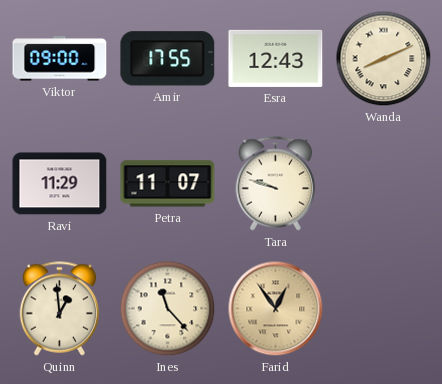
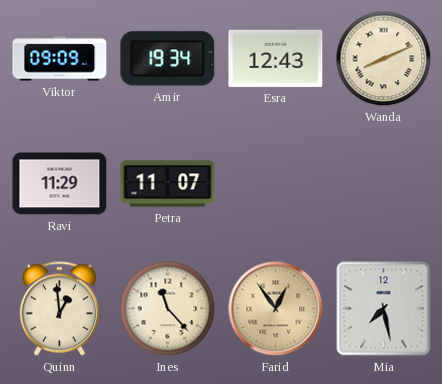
Viktor: 09:00 -> 09:09 (60, 59)
Amir: 17:55 -> 19:34 (168, 59)
Tara: 9:48 -> none (276, 184)
Mia: none -> 7:28 (384, 309)
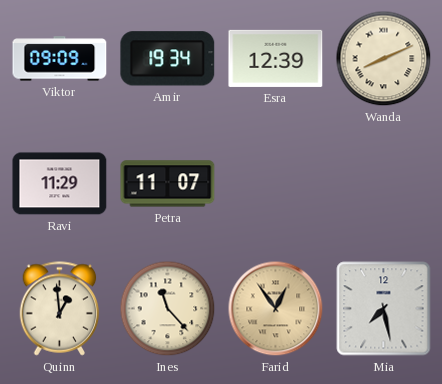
Esra: 12:43 -> 12:39 (276, 58)
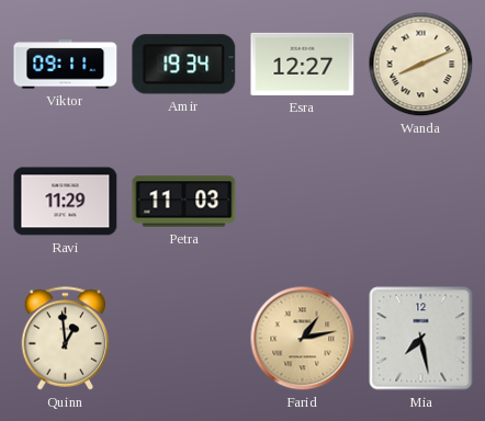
Viktor: 09:09 -> 09:11 (66, 65)
Esra: 12:39 -> 12:27 (303, 64)
Petra: 11:07 -> 11:03 (184, 202)
Ines: 11:23 -> none (168, 309)
Farid: 12:54 -> 1:13 (303, 339)
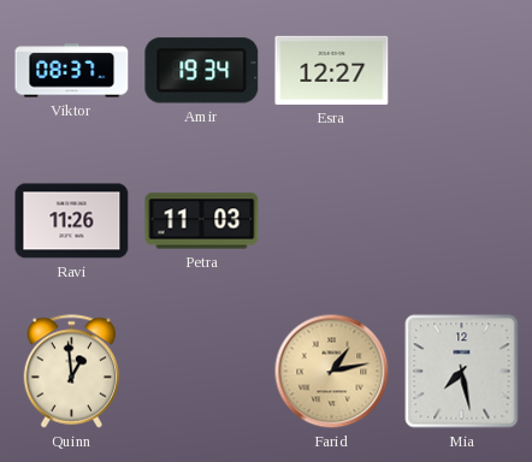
Viktor: 09:11 -> 08:37 (72, 71)
Wanda: 8:11 -> none (421, 65)
Ravi: 11:29 -> 11:26 (72, 221)
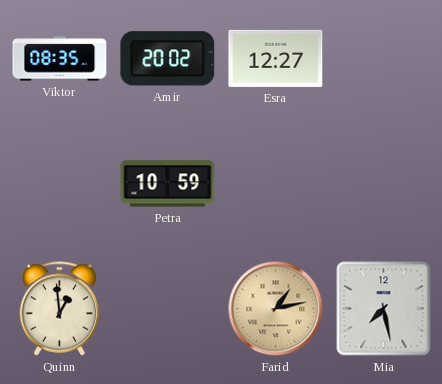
Viktor: 08:37 -> 08:35 (60, 59)
Amir: 19:34 -> 20:02 (168, 59)
Ravi: 11:26 -> none (72, 221)
Petra: 11:03 -> 10:59 (168, 184)
